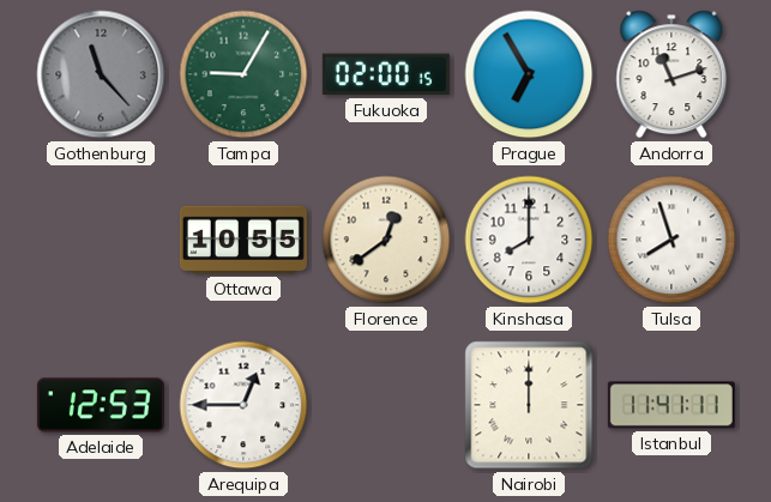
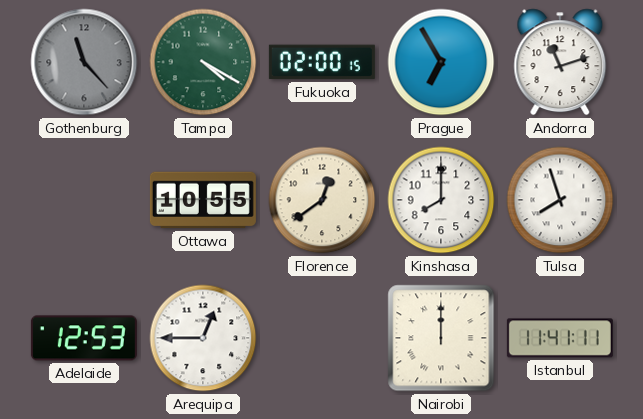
Tampa: 9:05 -> 4:20 (203, 62)
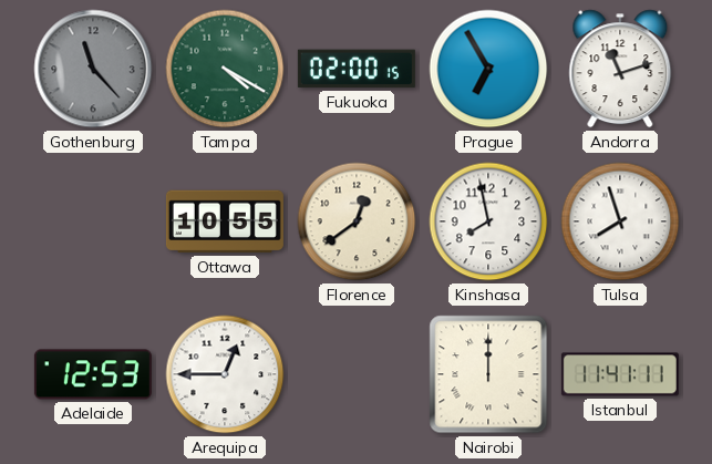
Kinshasa: 8:00 -> 7:58 (488, 221)
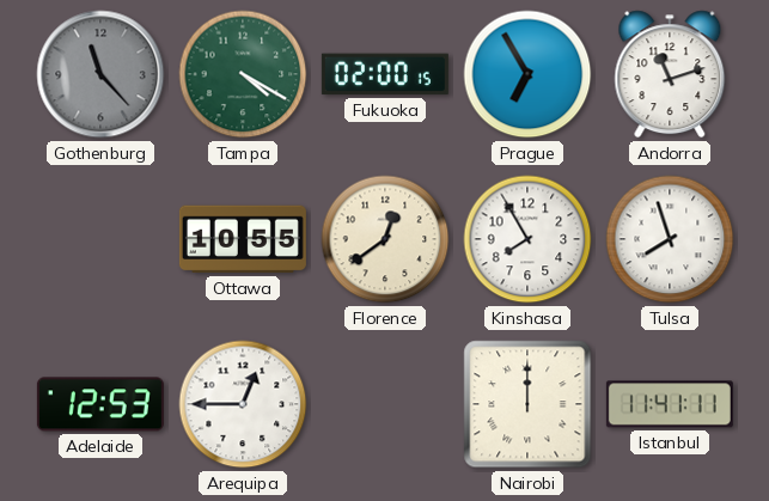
Kinshasa: 7:58 -> 7:55 (527, 239)
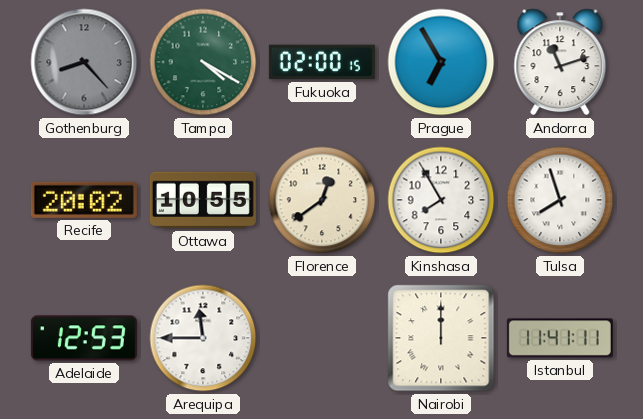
Gothenburg: 11:23 -> 8:23 (84, 62)
Recife: none -> 20:02 (84, 200)
Arequipa: 12:45 -> 11:45 (203, 338)
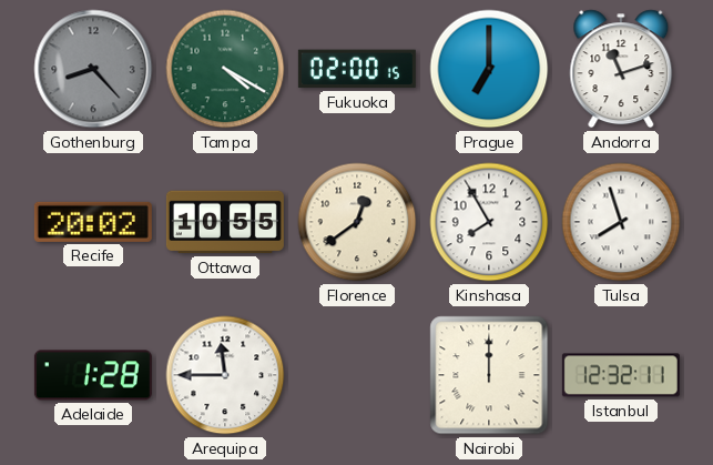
Prague: 6:55 -> 7:00 (489, 69)
Adelaide: 12:53 -> 1:28 (93, 375)
Istanbul: 11:41 -> 12:32 (621, 375)
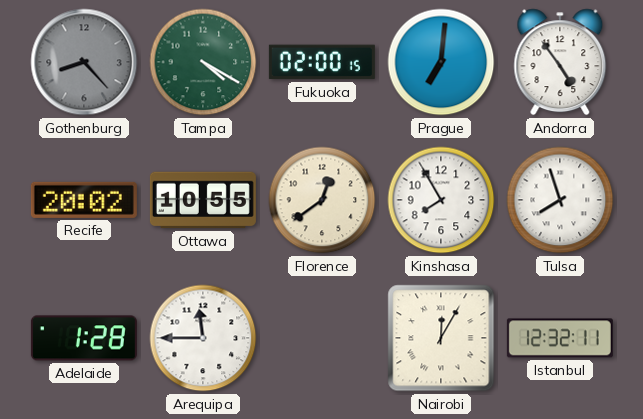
Prague: 7:00 -> 7:01 (441, 62)
Andorra: 11:12 -> 4:54 (560, 62)
Nairobi: 12:00 -> 12:05 (441, 338)
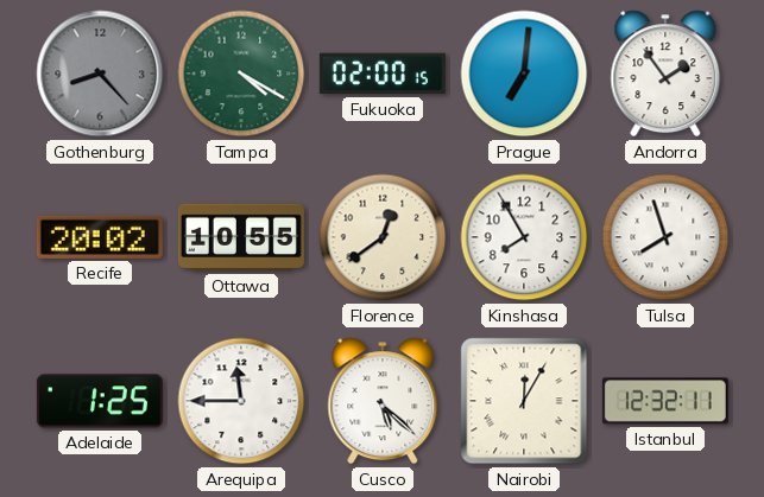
Andorra: 4:54 -> 1:54 (665, 74)
Adelaide: 1:28 -> 1:25 (100, 401)
Cusco: none -> 5:22 (383, 401)
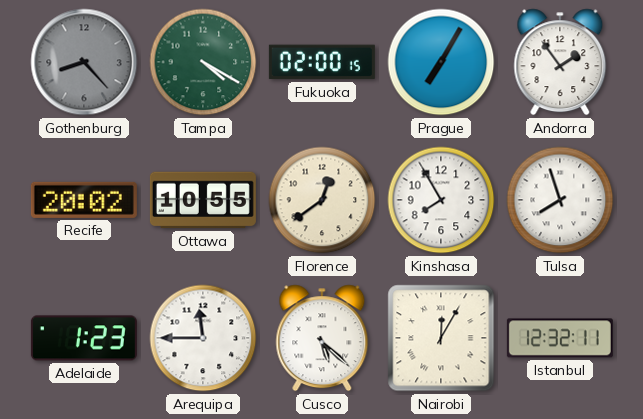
Prague: 7:01 -> 7:05 (441, 62)
Adelaide: 1:25 -> 1:23 (84, 338)
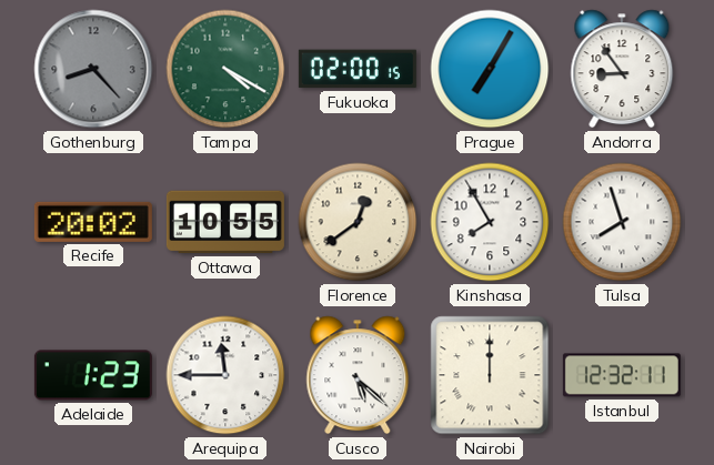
Andorra: 1:54 -> 8:54 (622, 69)
Nairobi: 12:05 -> 12:00 (490, 375)
